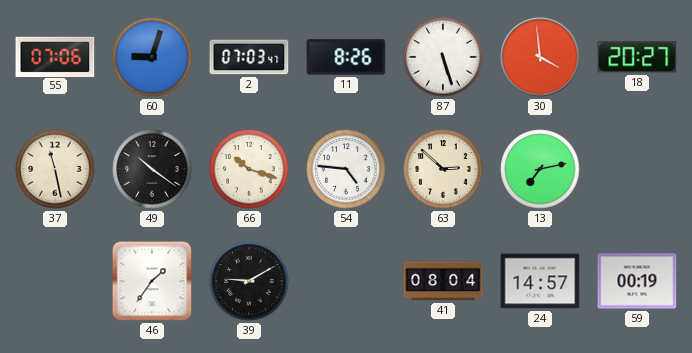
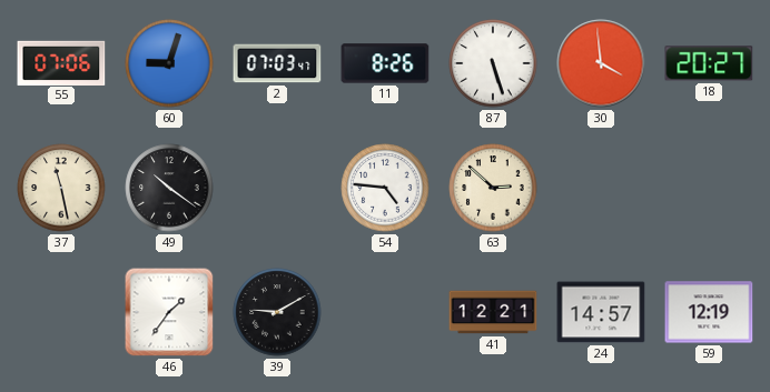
66: 10:18 -> none (249, 169)
13: 7:13 -> none (540, 169)
41: 08:04 -> 12:21 (493, 312)
59: 00:19 -> 12:19 (709, 312)
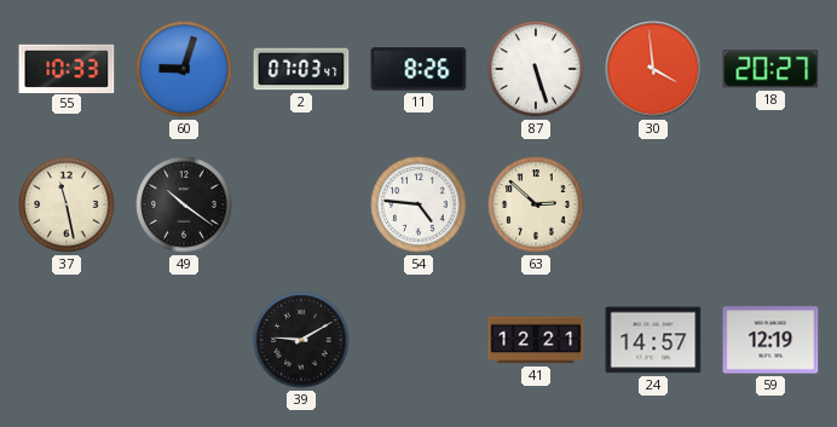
55: 07:06 -> 10:33 (67, 68)
46: 1:36 -> none (169, 312)
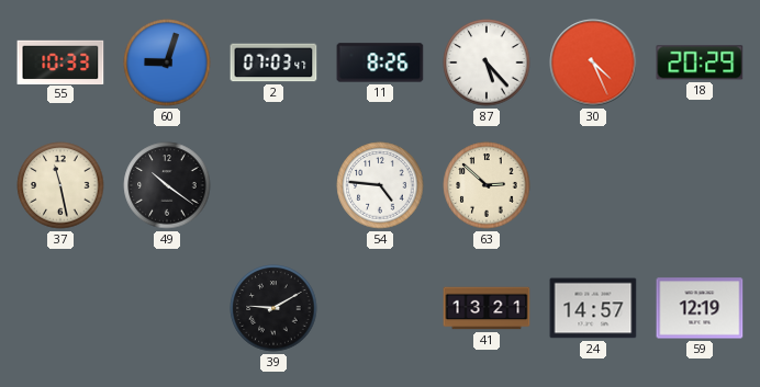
87: 5:27 -> 5:23 (487, 62)
30: 3:59 -> 4:26 (593, 62)
18: 20:27 -> 20:29 (700, 62)
41: 12:21 -> 13:21 (487, 308)
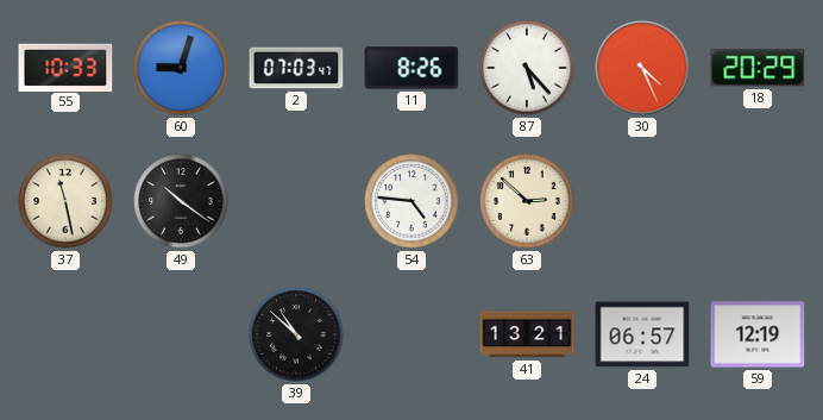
39: 9:10 -> 10:52 (296, 334)
24: 14:57 -> 06:57 (642, 334)
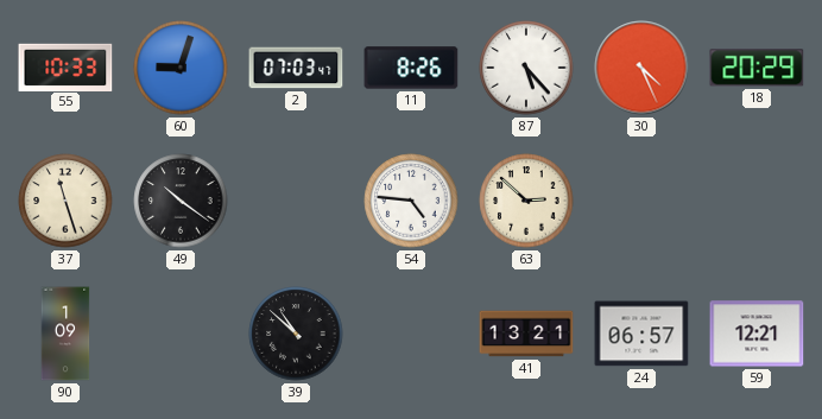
37: 11:28 -> 11:27 (65, 201)
90: none -> 1:09 (65, 334)
59: 12:19 -> 12:21 (757, 334)
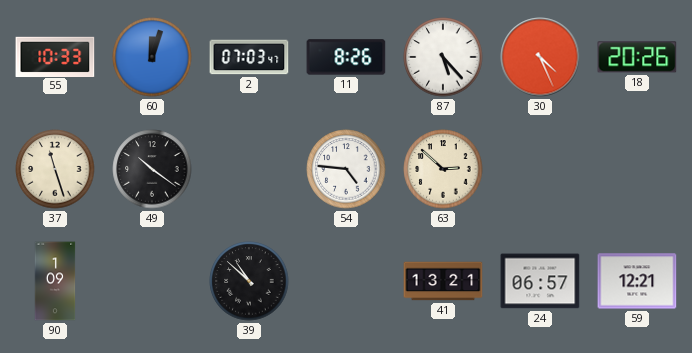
60: 9:03 -> 12:03 (152, 57)
18: 20:29 -> 20:26 (637, 57)
